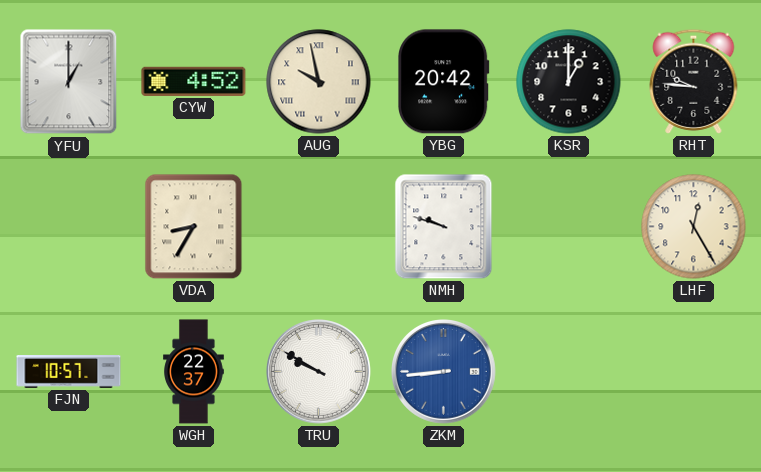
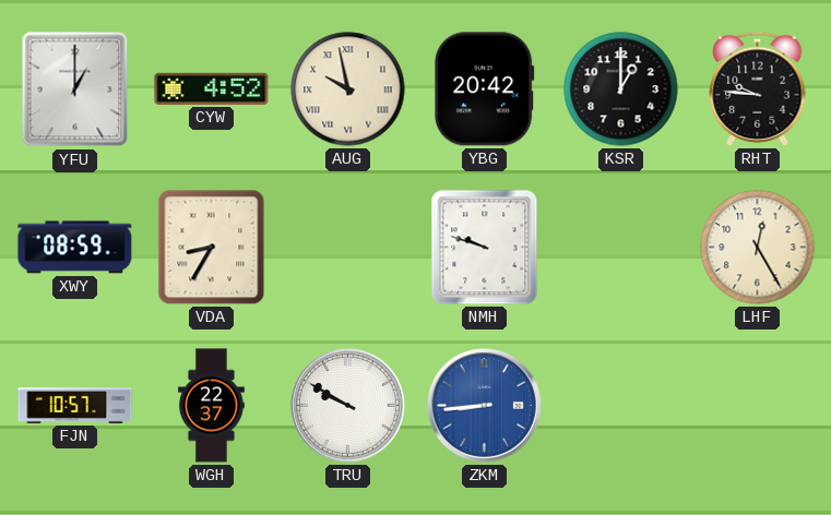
XWY: none -> 08:59 (75, 248)
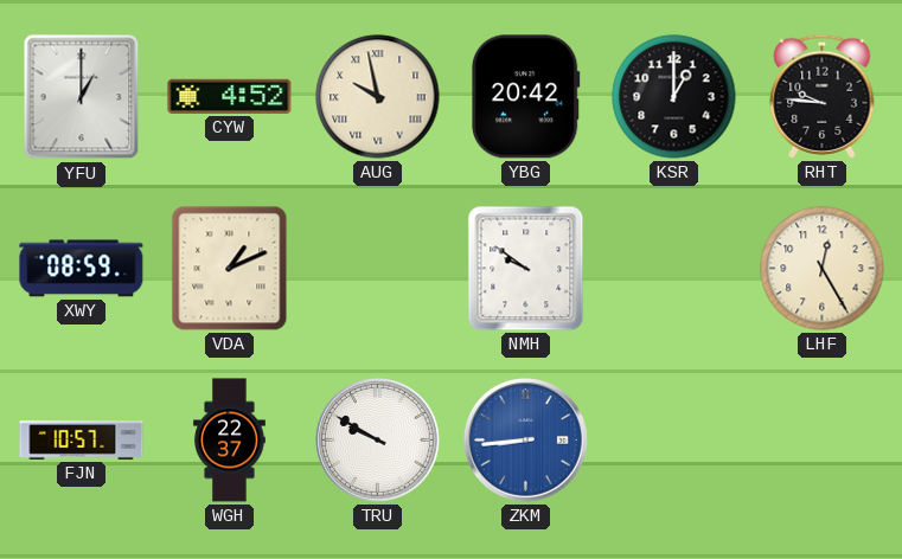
VDA: 8:35 -> 1:11 (230, 269)
NMH: 9:48 -> 9:51 (526, 269)
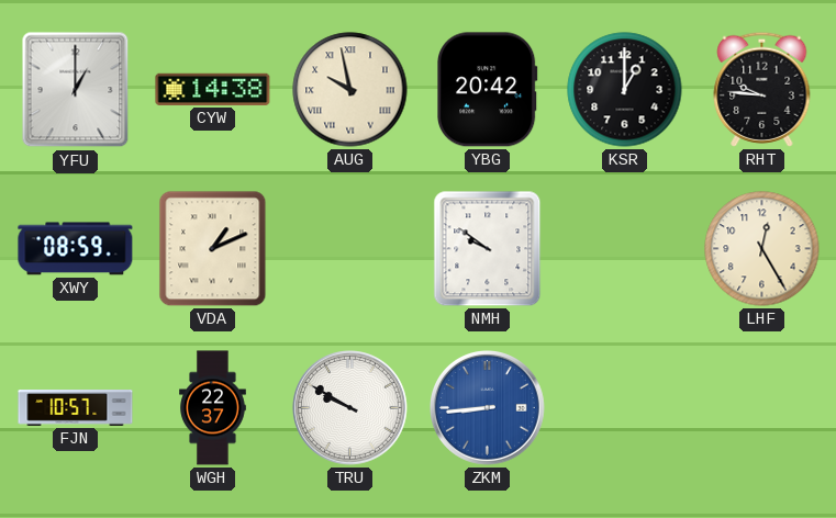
CYW: 4:52 -> 14:38 (213, 89)
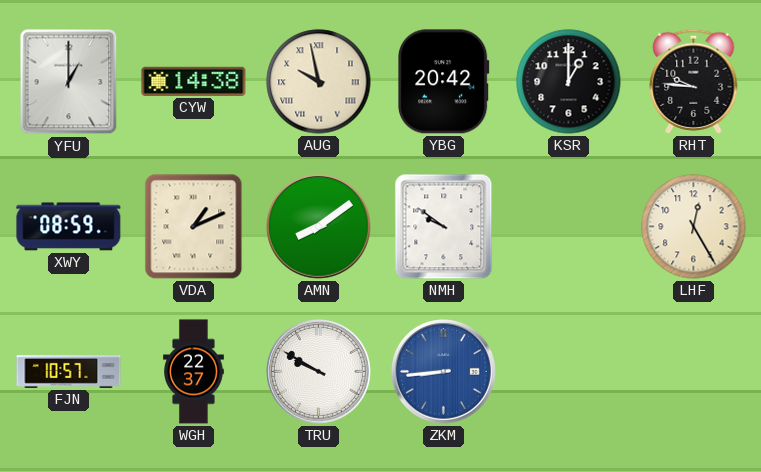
AMN: none -> 8:09 (319, 227)
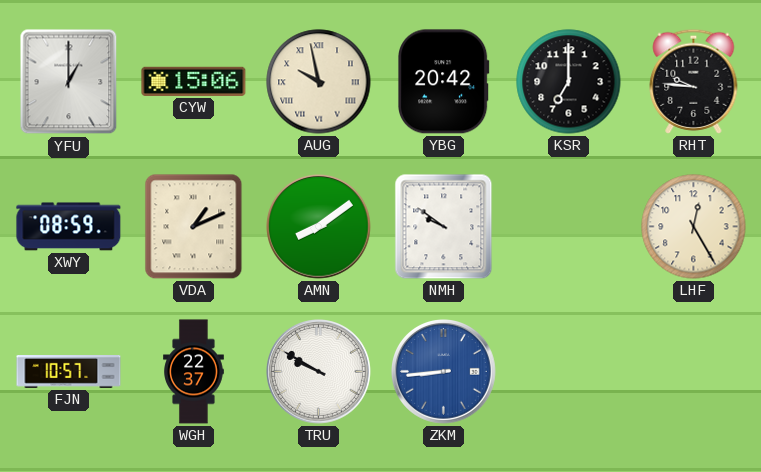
CYW: 14:38 -> 15:06 (194, 81)
KSR: 1:00 -> 7:00 (569, 82)
